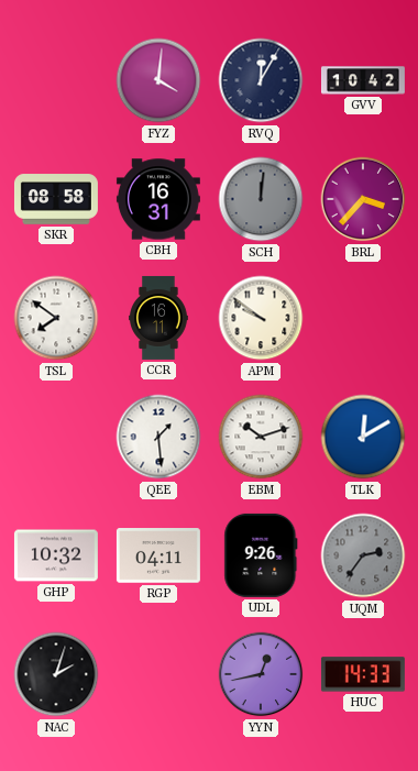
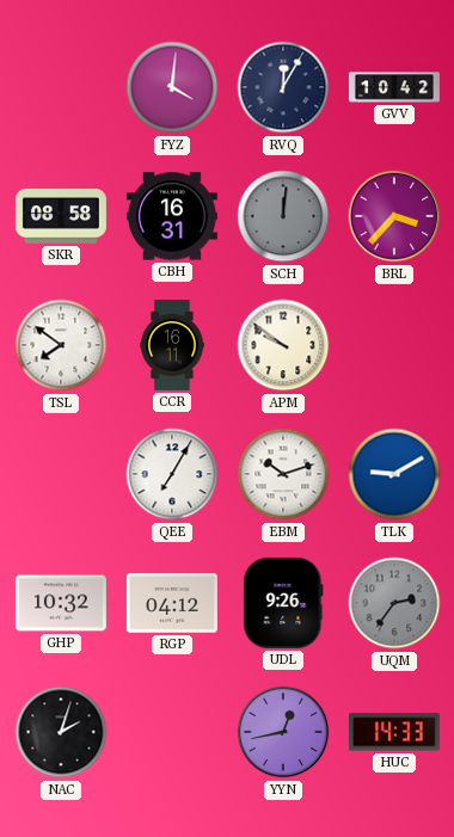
QEE: 1:29 -> 7:05 (172, 474)
TLK: 12:10 -> 9:10 (394, 474)
RGP: 04:11 -> 04:12 (172, 603)
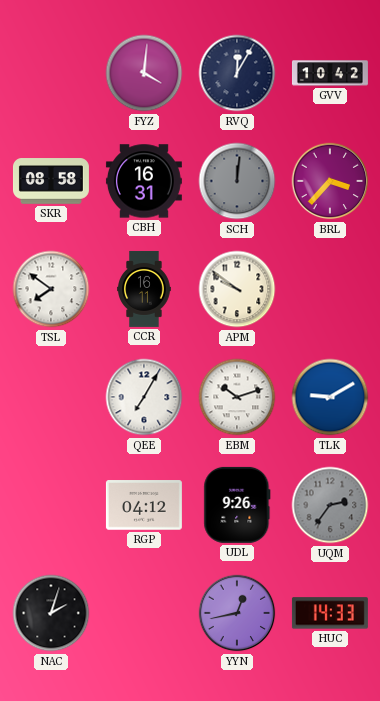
GHP: 10:32 -> none (61, 603)
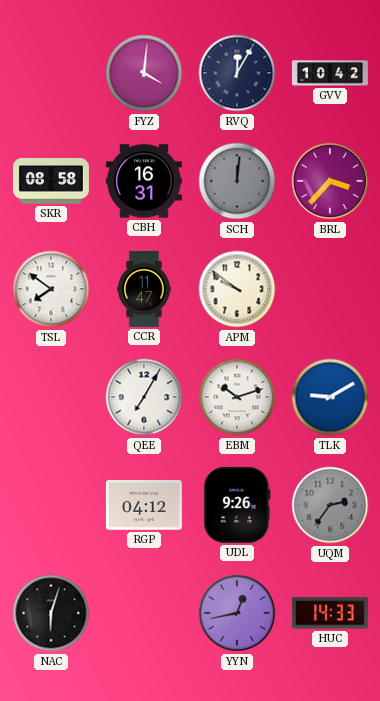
CCR: 16:11 -> 11:47 (144, 289)
NAC: 2:03 -> 6:03 (51, 613)
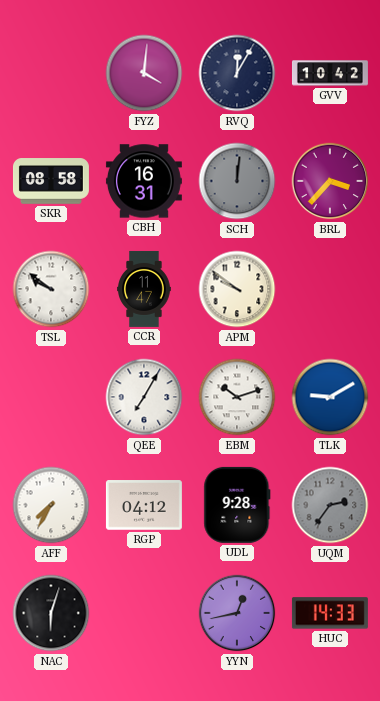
TSL: 7:51 -> 9:51 (51, 289)
AFF: none -> 7:35 (51, 505)
UDL: 9:26 -> 9:28 (237, 505)
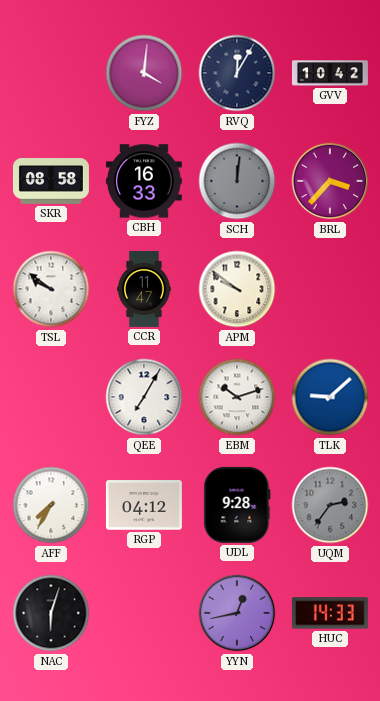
CBH: 16:31 -> 16:33 (144, 181)
TLK: 9:10 -> 9:08 (330, 397)
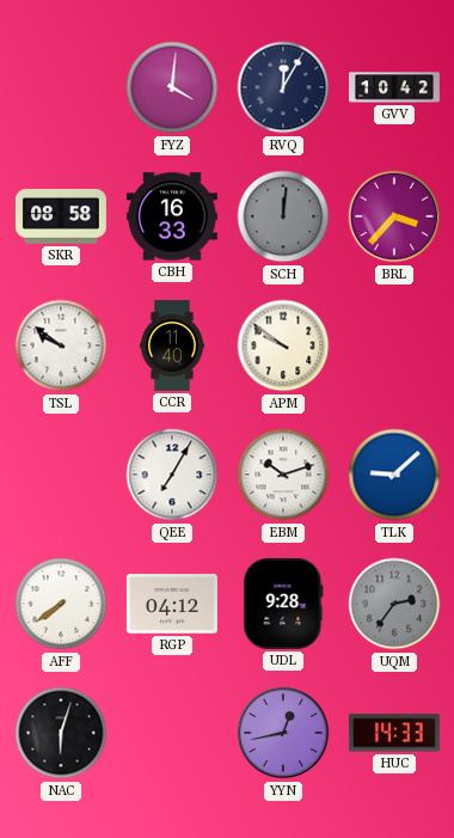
CCR: 11:47 -> 11:40 (172, 345)
AFF: 7:35 -> 7:39 (61, 604)
